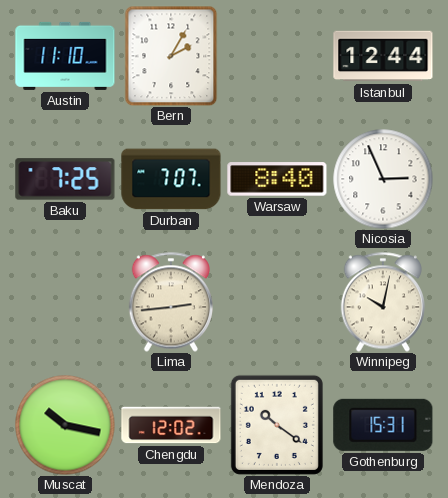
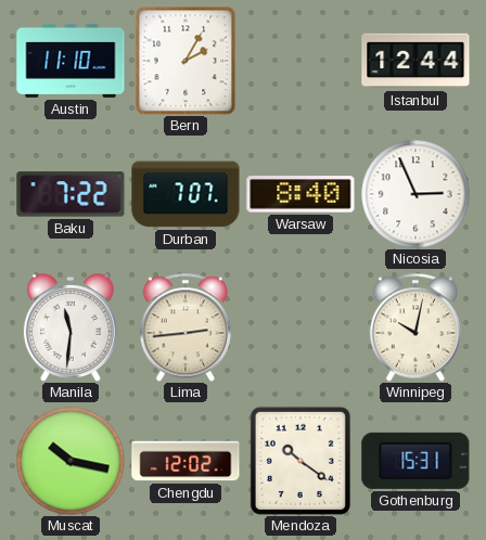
Baku: 7:25 -> 7:22 (71, 194)
Manila: none -> 11:31 (71, 327)
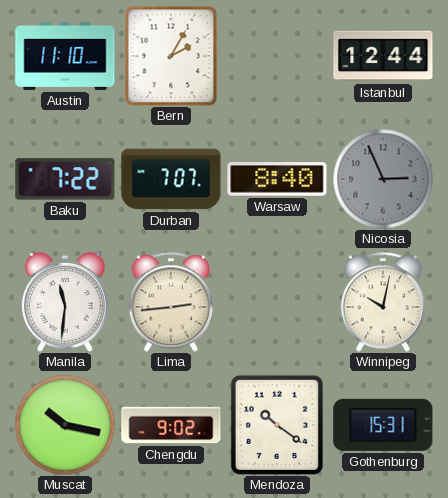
Nicosia dial: white -> grey (383, 179)
Chengdu: 12:02 -> 9:02 (171, 425)
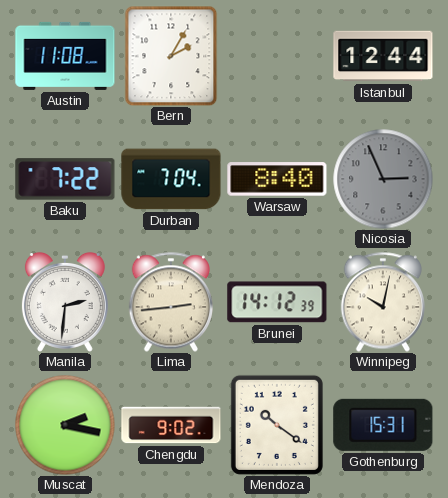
Austin: 11:10 -> 11:08 (65, 56)
Durban: 7:07 -> 7:04 (171, 179)
Manila: 11:31 -> 2:31 (65, 302)
Brunei: none -> 14:12 (277, 302)
Muscat: 10:17 -> 2:17 (65, 425)
